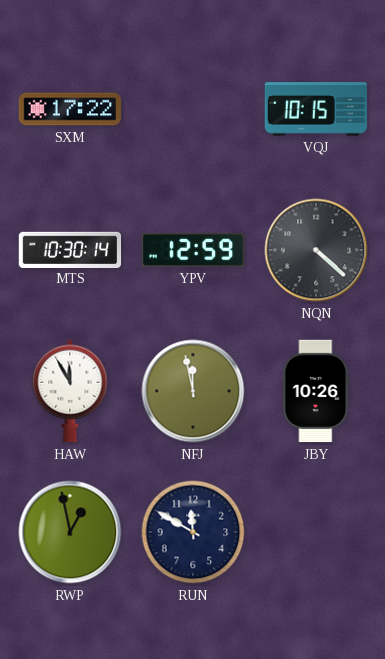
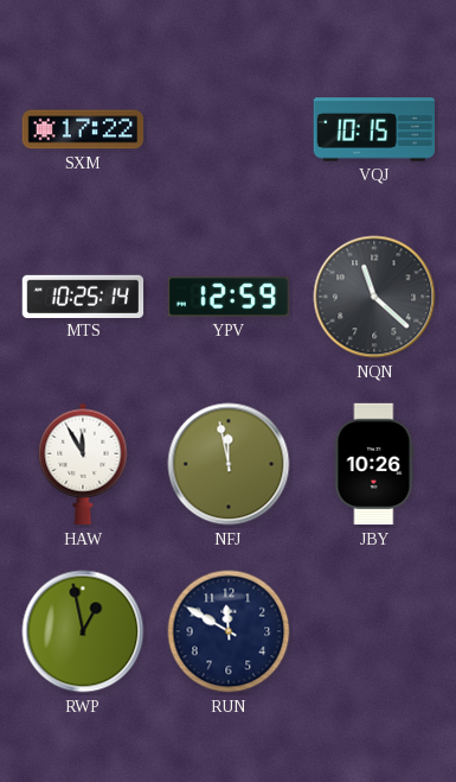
MTS: 10:30 -> 10:25 (83, 295)
NQN: 4:22 -> 11:22 (374, 297)
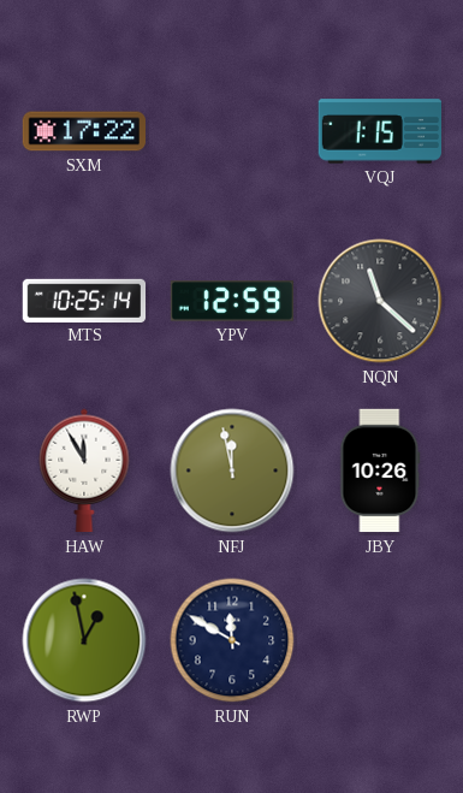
VQJ: 10:15 -> 1:15 (379, 131)
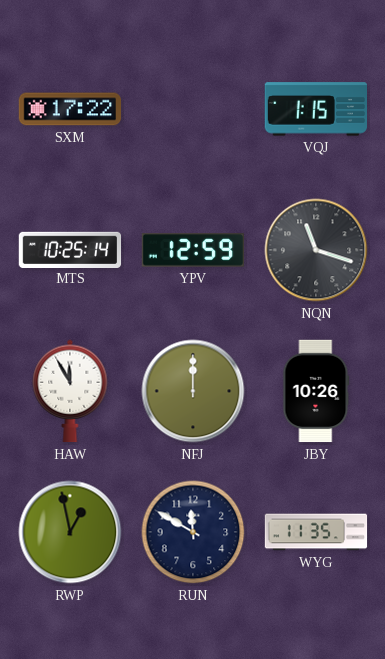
NQN: 11:22 -> 11:18 (316, 250)
NFJ: 11:58 -> 12:00 (193, 391)
WYG: none -> 11:35 (316, 532)
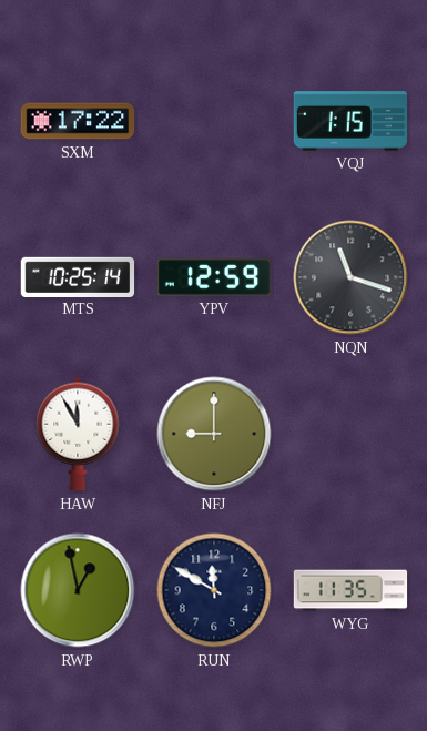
NFJ: 12:00 -> 9:00 (214, 434)
JBY: 10:26 -> none (316, 391)
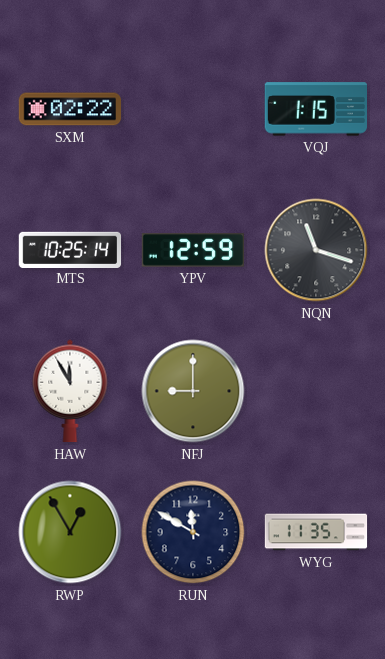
SXM: 17:22 -> 02:22 (70, 109)
RWP: 12:58 -> 12:55 (70, 532)
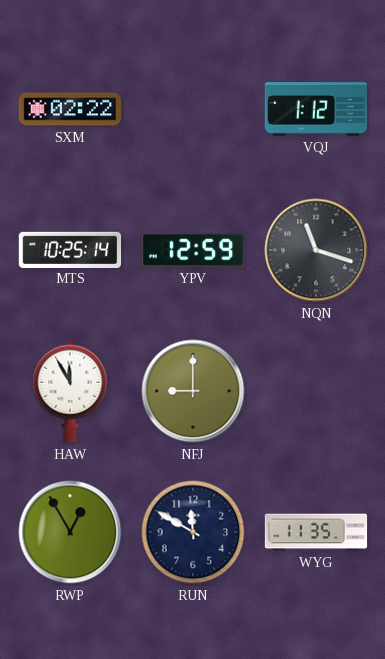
VQJ: 1:15 -> 1:12 (315, 109)
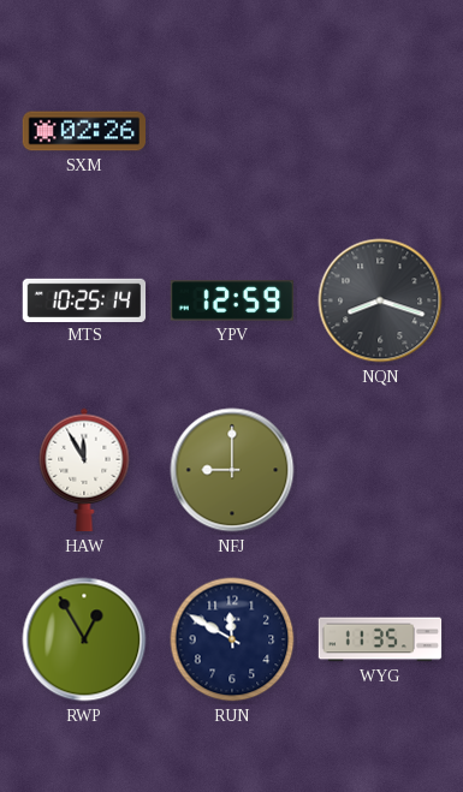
SXM: 02:22 -> 02:26 (84, 131)
VQJ: 1:12 -> none (315, 109)
NQN: 11:18 -> 8:18 (380, 300)
